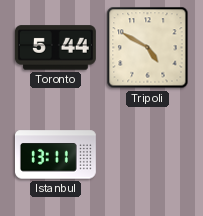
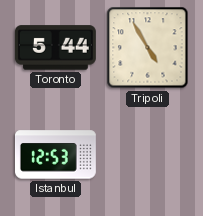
Tripoli: 4:50 -> 4:55 (148, 48)
Istanbul: 13:11 -> 12:53 (55, 155)
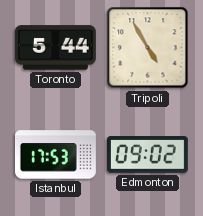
Istanbul: 12:53 -> 17:53 (55, 155)
Edmonton: none -> 09:02 (147, 155)
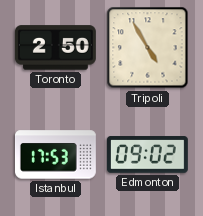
Toronto: 5:44 -> 2:50 (55, 48)
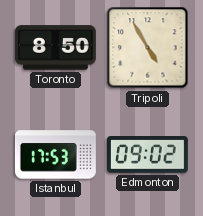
Toronto: 2:50 -> 8:50 (55, 48)
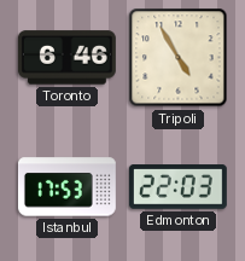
Toronto: 8:50 -> 6:46 (66, 58)
Edmonton: 09:02 -> 22:03 (177, 187)
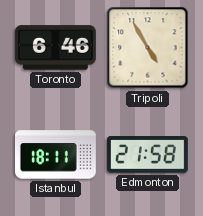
Istanbul: 17:53 -> 18:11 (55, 155)
Edmonton: 22:03 -> 21:58 (147, 155)
